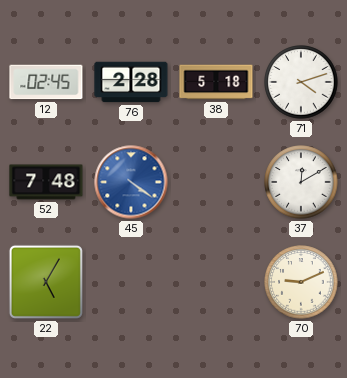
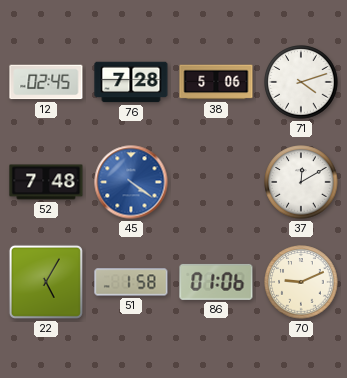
76: 2:28 -> 7:28 (131, 82)
38: 5:18 -> 5:06 (216, 82)
51: none -> 1:58 (131, 282)
86: none -> 01:06 (216, 282)
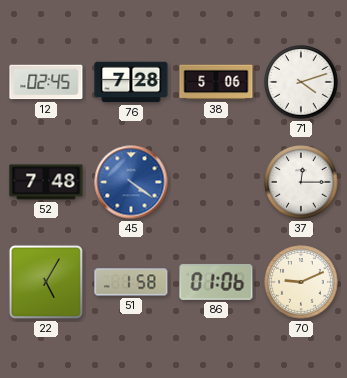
37: 12:10 -> 12:15 (301, 182)
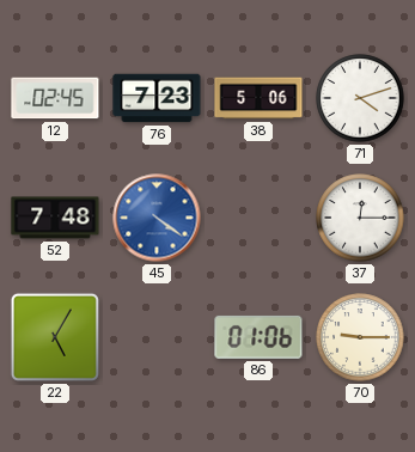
76: 7:28 -> 7:23 (157, 98)
51: 1:58 -> none (131, 282)
70: 9:11 -> 9:15 (360, 337)
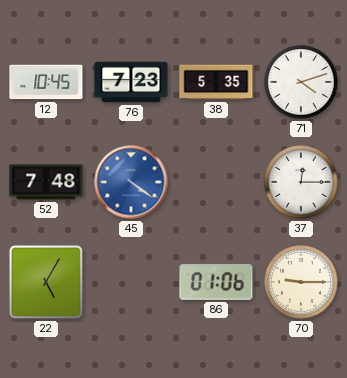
12: 02:45 -> 10:45 (46, 82)
38: 5:06 -> 5:35 (216, 82)
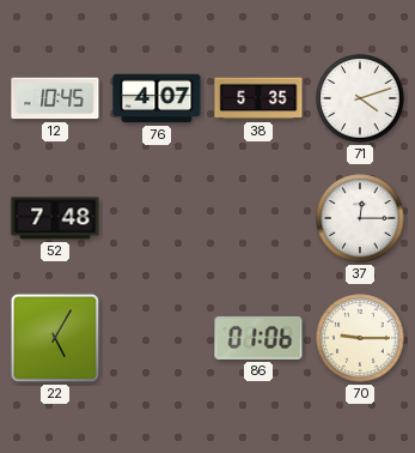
76: 7:23 -> 4:07 (157, 98)
45: 4:21 -> none (131, 182)
